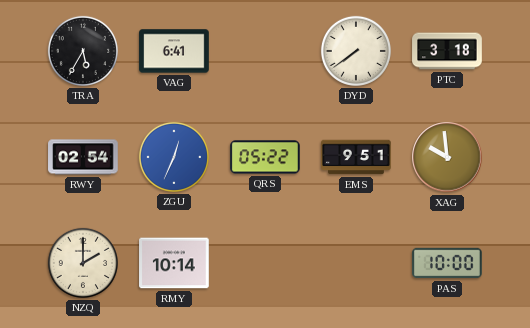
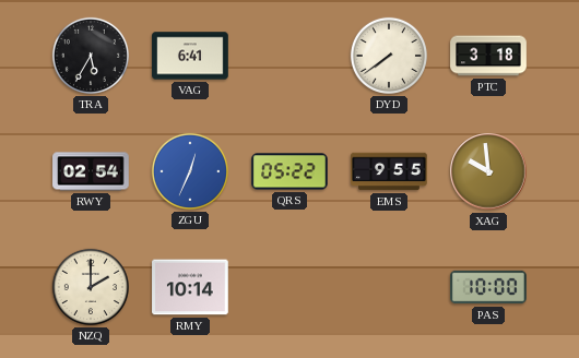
EMS: 9:51 -> 9:55 (389, 171)
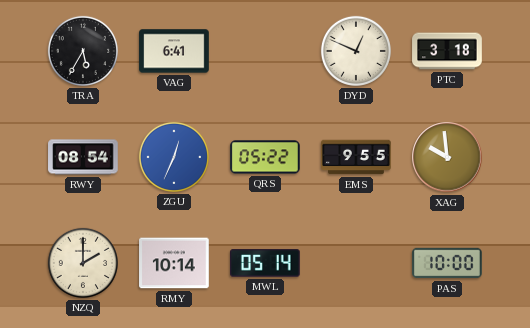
DYD: 7:39 -> 12:49 (356, 51)
RWY: 02:54 -> 08:54 (83, 157)
MWL: none -> 05:14 (266, 263)
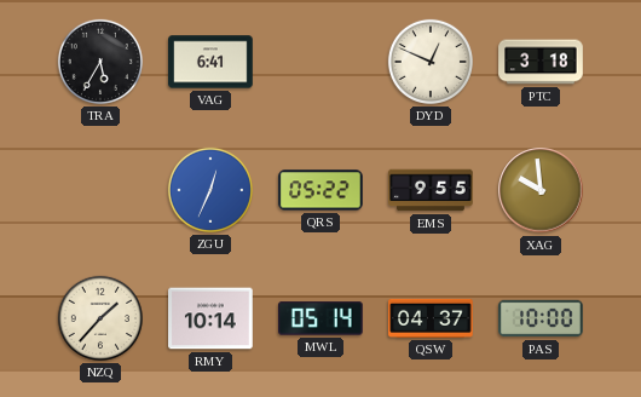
RWY: 08:54 -> none (83, 157)
NZQ: 2:00 -> 1:37 (100, 318)
QSW: none -> 04:37 (431, 318)
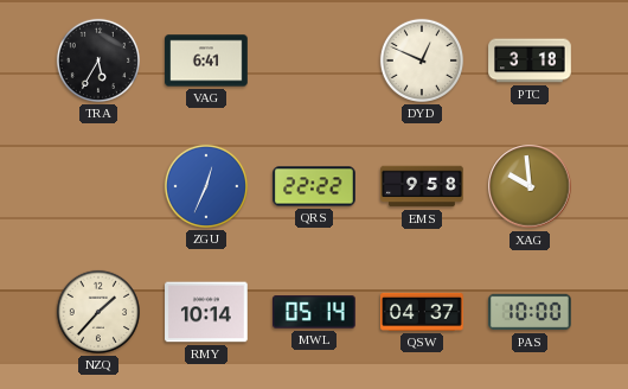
QRS: 05:22 -> 22:22 (314, 186)
EMS: 9:55 -> 9:58 (422, 186)
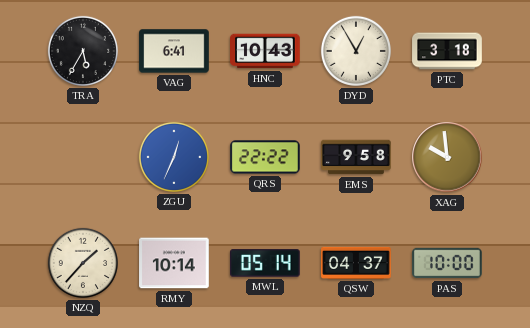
HNC: none -> 10:43 (265, 51)
DYD: 12:49 -> 12:55 (356, 51)
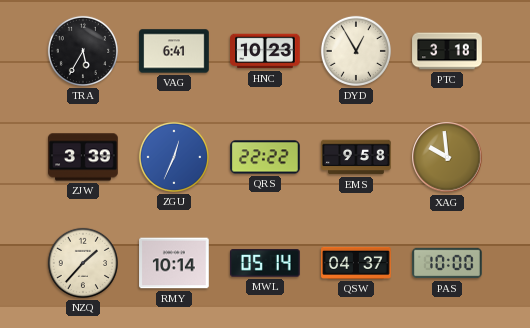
HNC: 10:43 -> 10:23 (265, 51)
ZJW: none -> 3:39 (83, 157)
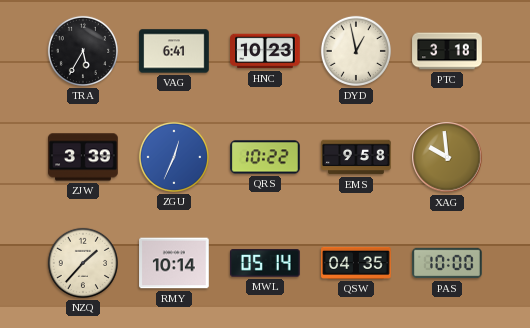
DYD: 12:55 -> 12:58 (356, 51)
QRS: 22:22 -> 10:22 (265, 157)
QSW: 04:37 -> 04:35 (356, 263)
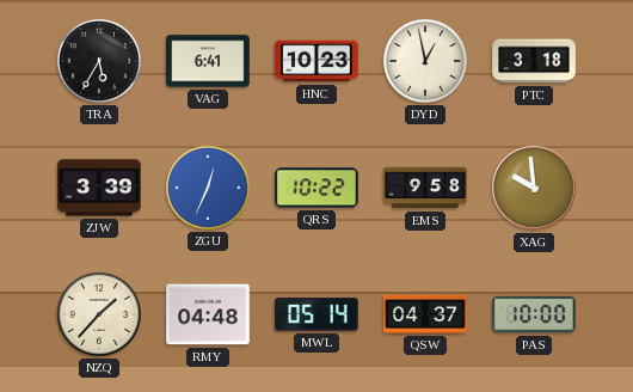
RMY: 10:14 -> 04:48 (208, 314)
QSW: 04:35 -> 04:37 (425, 314)
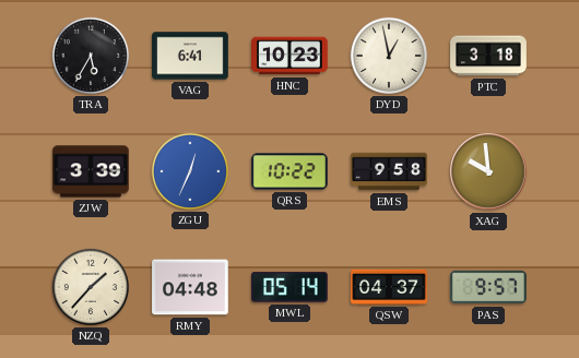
PAS: 10:00 -> 9:57 (488, 287)
